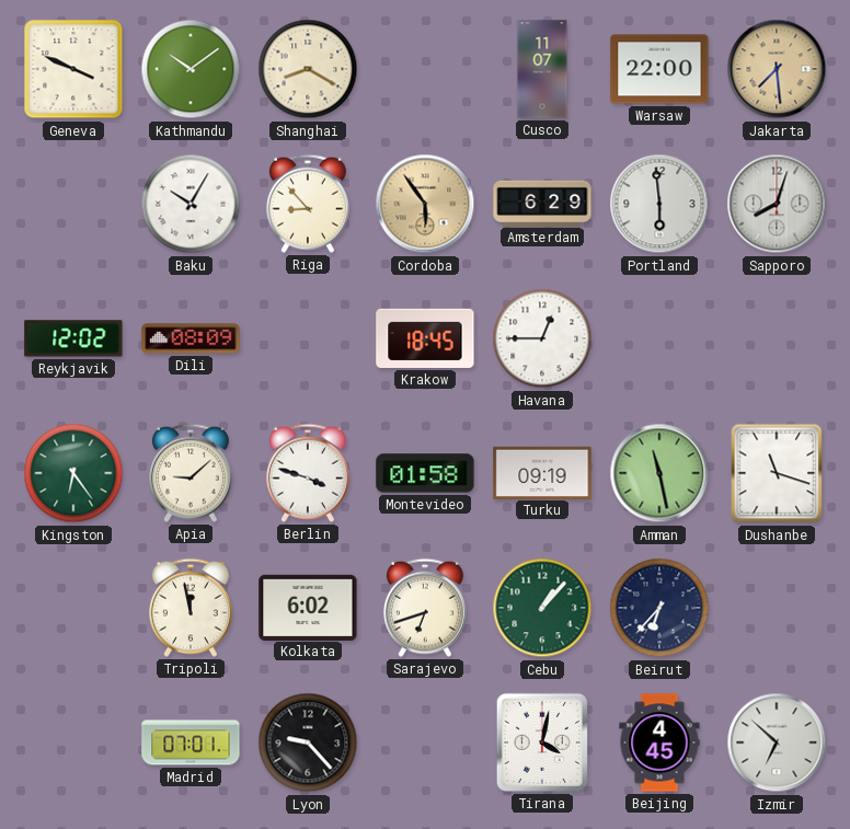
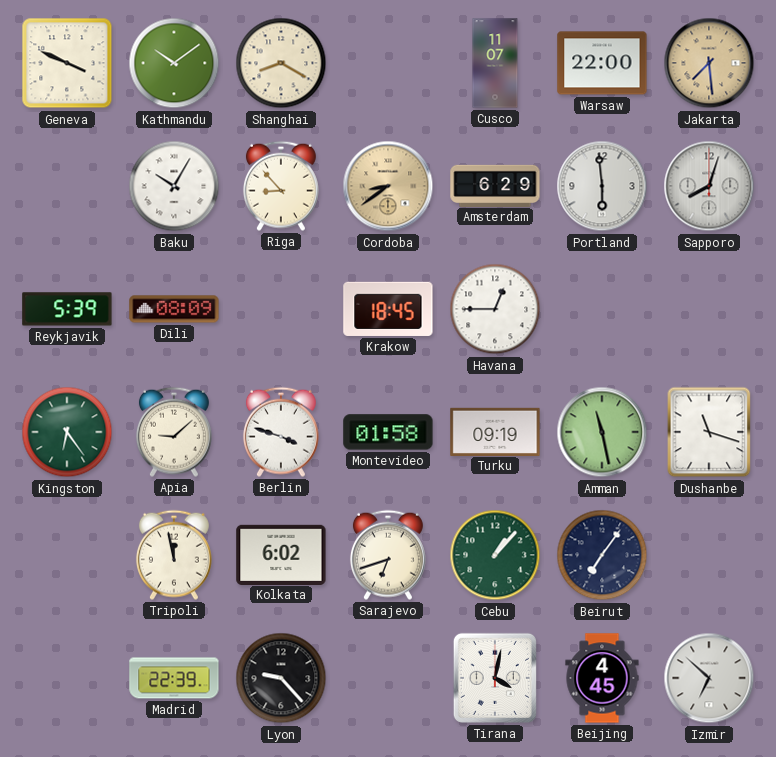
Cordoba: 5:54 -> 8:39 (388, 186)
Reykjavik: 12:02 -> 5:39 (67, 309)
Beirut: 6:37 -> 7:06 (602, 555)
Madrid: 07:01 -> 22:39 (174, 678)
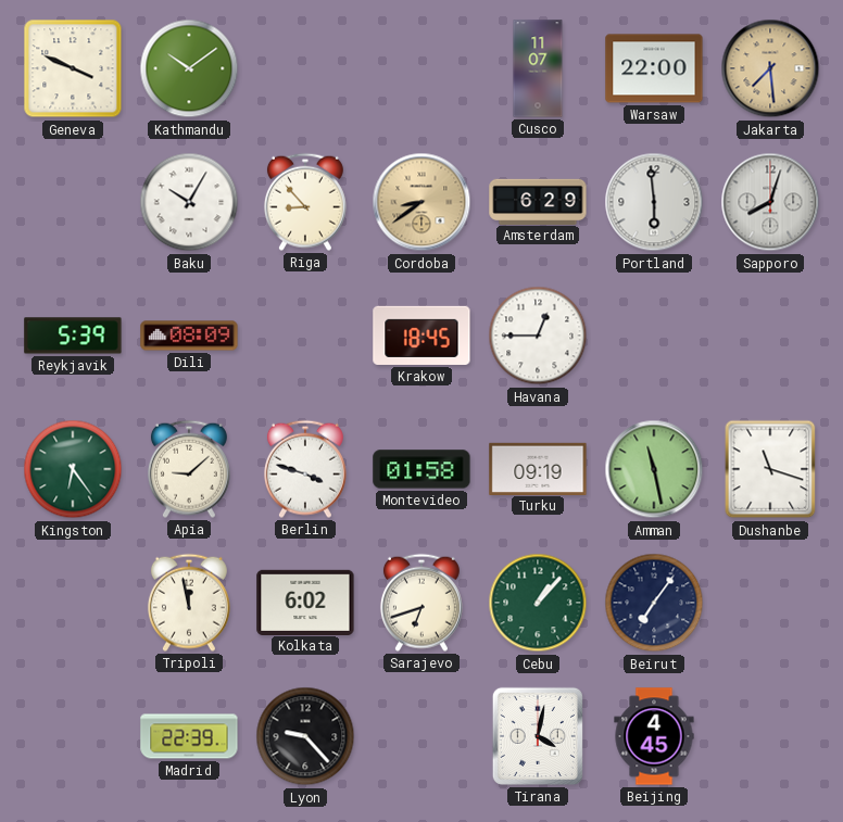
Shanghai: 8:20 -> none (281, 63)
Izmir: 6:52 -> none (709, 678)
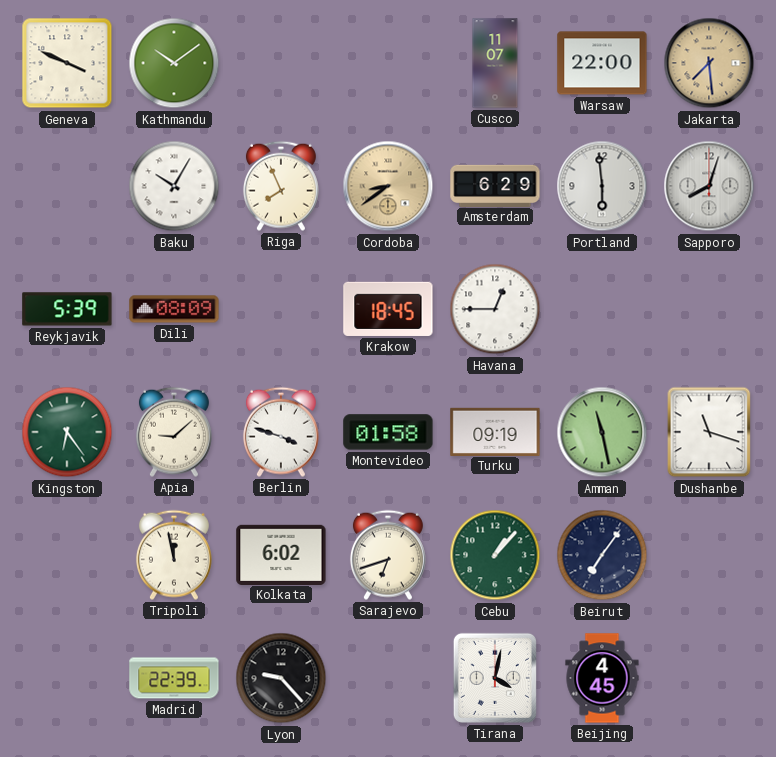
Riga: 8:53 -> 7:56 (281, 186)
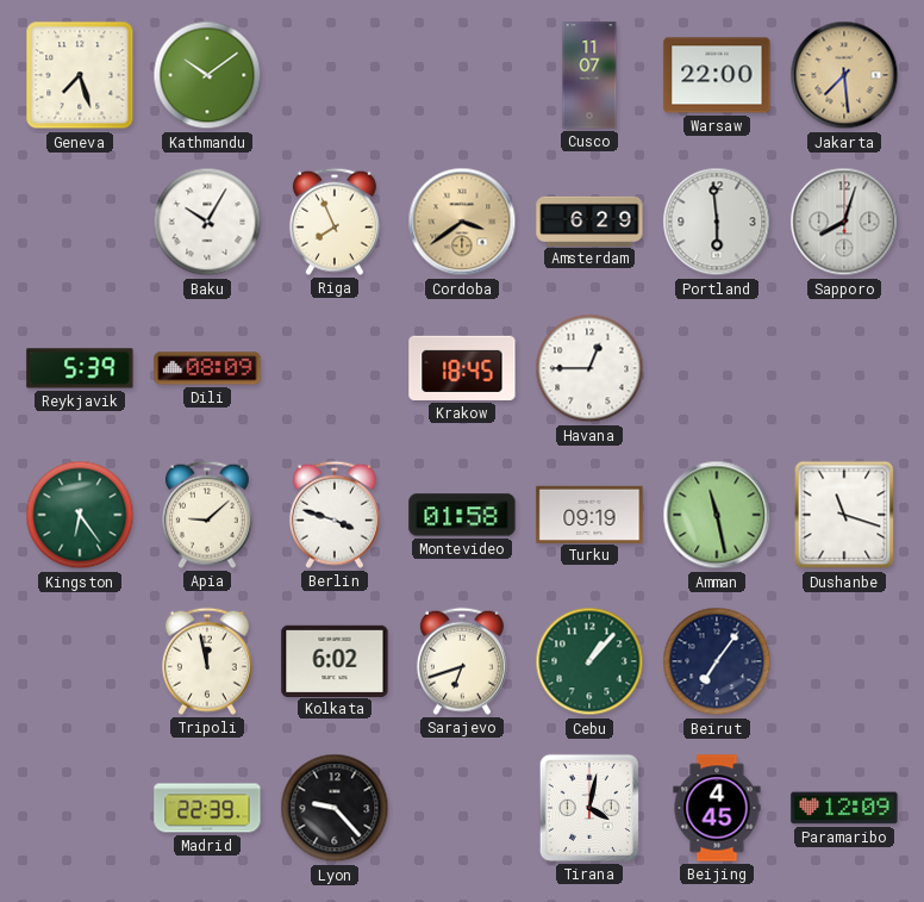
Geneva: 3:49 -> 7:27 (80, 75)
Cordoba: 8:39 -> 3:39 (462, 222)
Paramaribo: none -> 12:09 (844, 808)
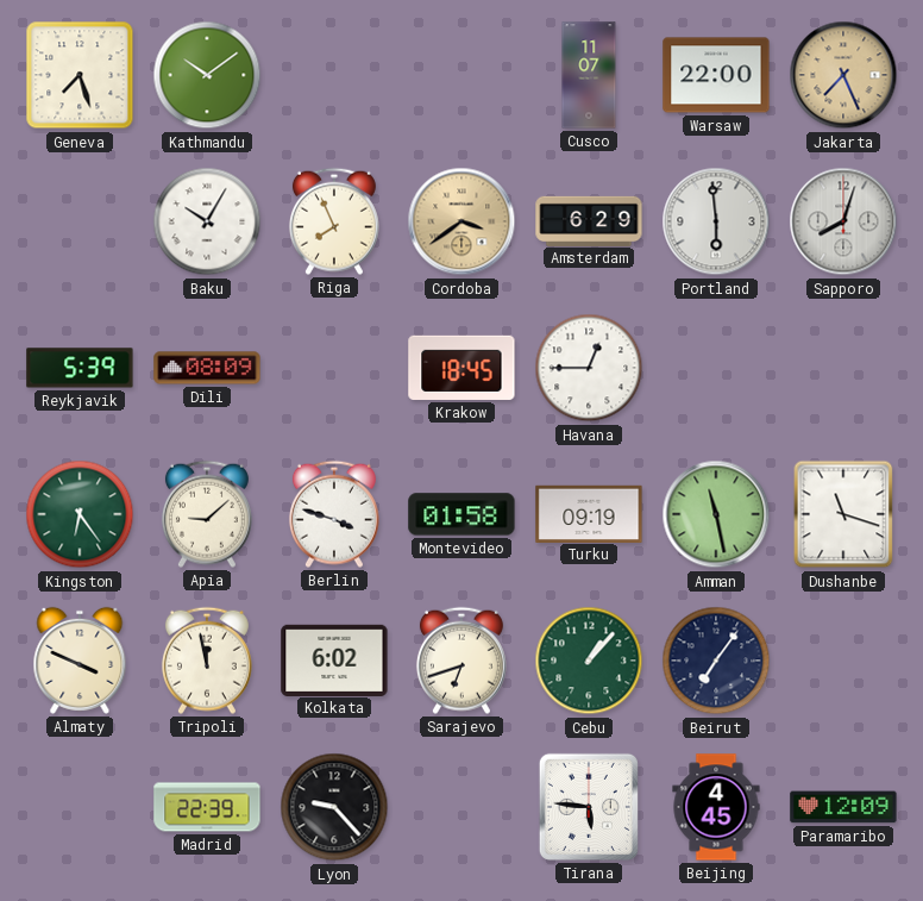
Jakarta: 7:29 -> 7:26 (843, 75)
Almaty: none -> 3:49 (80, 661)
Tirana: 4:02 -> 5:46 (589, 807)
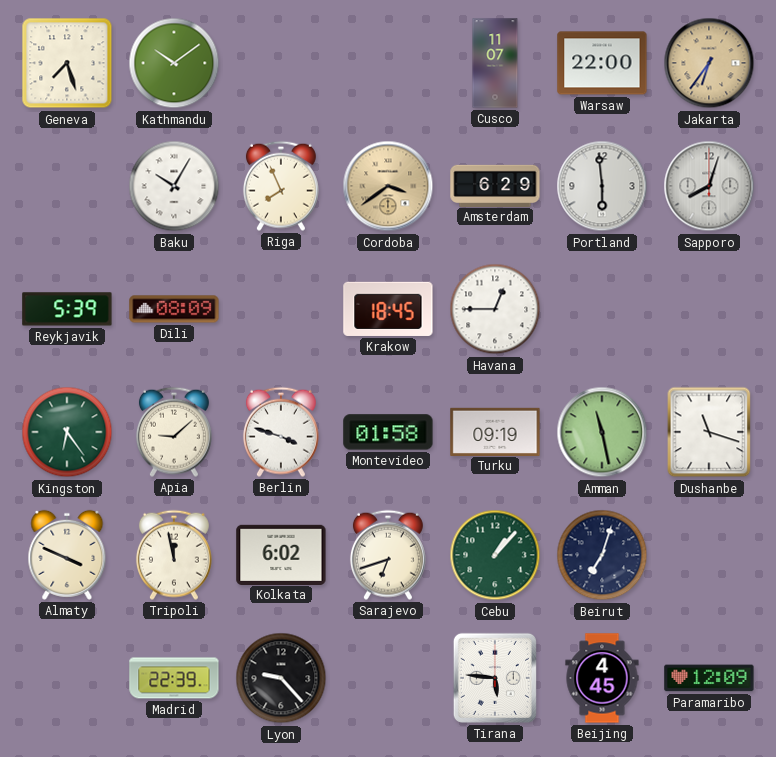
Jakarta: 7:26 -> 6:36 (709, 63)
Beirut: 7:06 -> 7:03 (602, 555)
